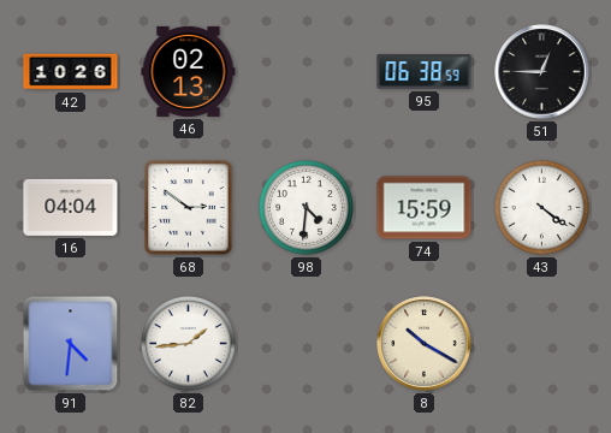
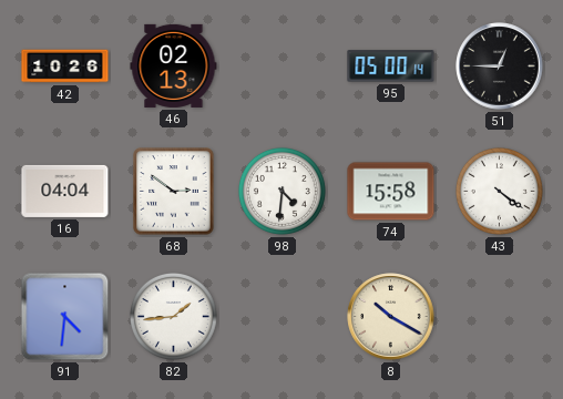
95: 06:38 -> 05:00 (391, 66)
74: 15:59 -> 15:58 (391, 192)
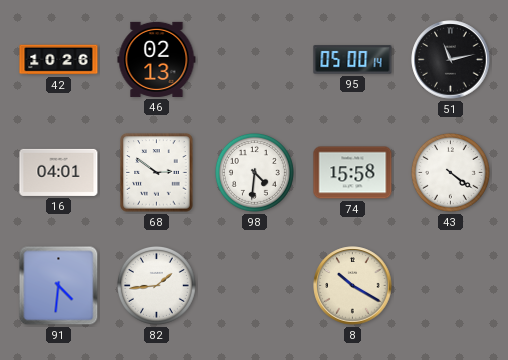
51: 12:45 -> 11:13 (451, 60)
16: 04:04 -> 04:01 (59, 172)
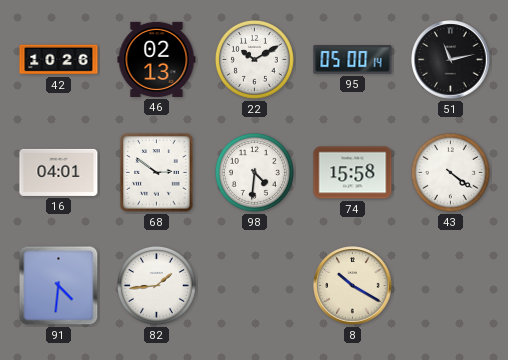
22: none -> 10:10 (254, 59)
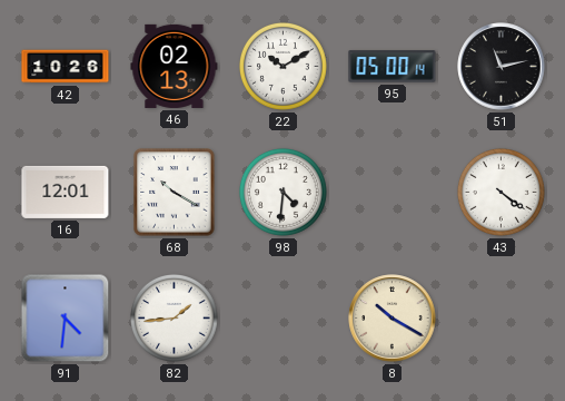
16: 04:01 -> 12:01 (66, 192)
68: 2:51 -> 10:20 (175, 193)
74: 15:58 -> none (353, 173)
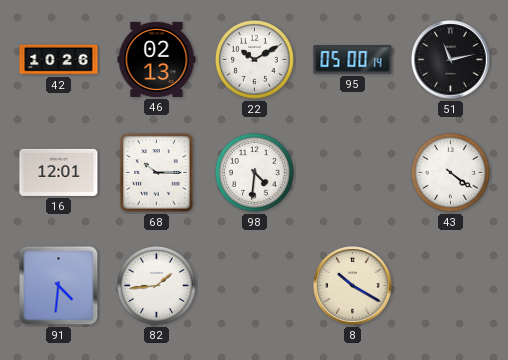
68: 10:20 -> 10:15 (157, 173)
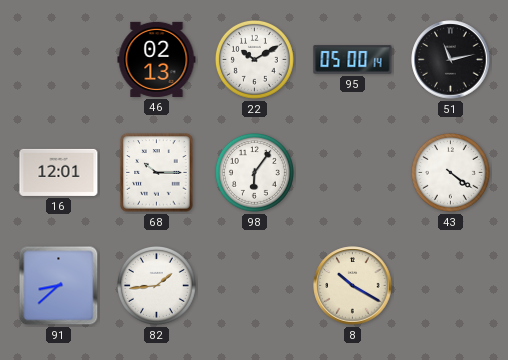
42: 10:26 -> none (59, 60)
98: 4:31 -> 6:06 (254, 172)
91: 4:31 -> 8:38 (59, 286)
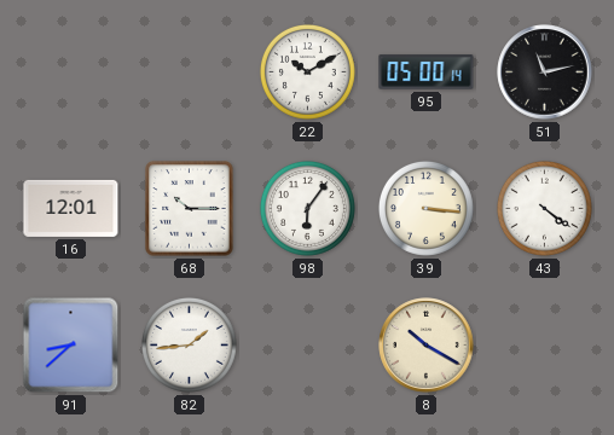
46: 02:13 -> none (157, 59)
39: none -> 3:16 (425, 208)
